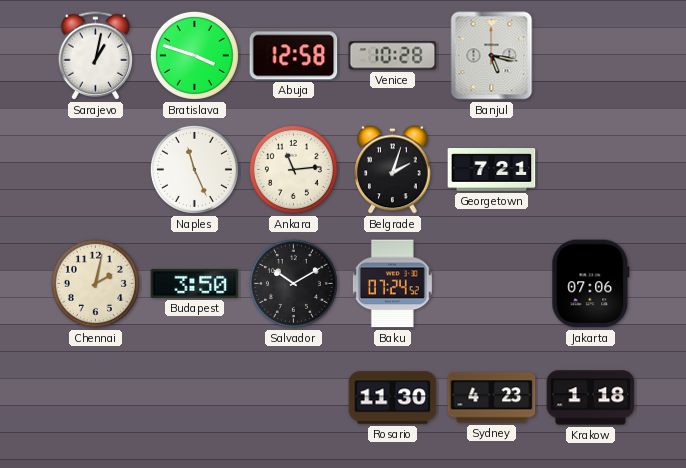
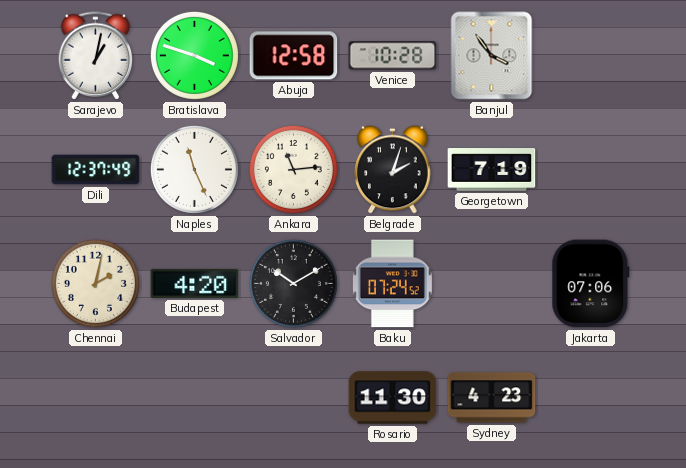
Banjul: 5:17 -> 3:54 (492, 56)
Dili: none -> 12:37 (96, 170)
Georgetown: 7:21 -> 7:19 (492, 170)
Budapest: 3:50 -> 4:20 (195, 283)
Krakow: 1:18 -> none (591, 398)
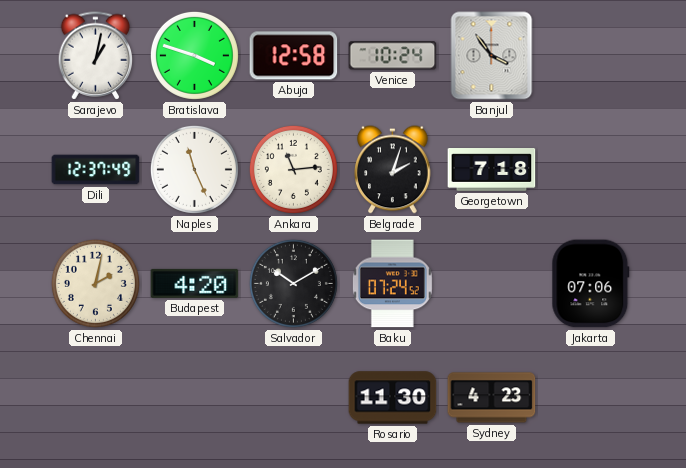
Venice: 10:28 -> 10:24 (393, 56)
Georgetown: 7:19 -> 7:18 (492, 170)
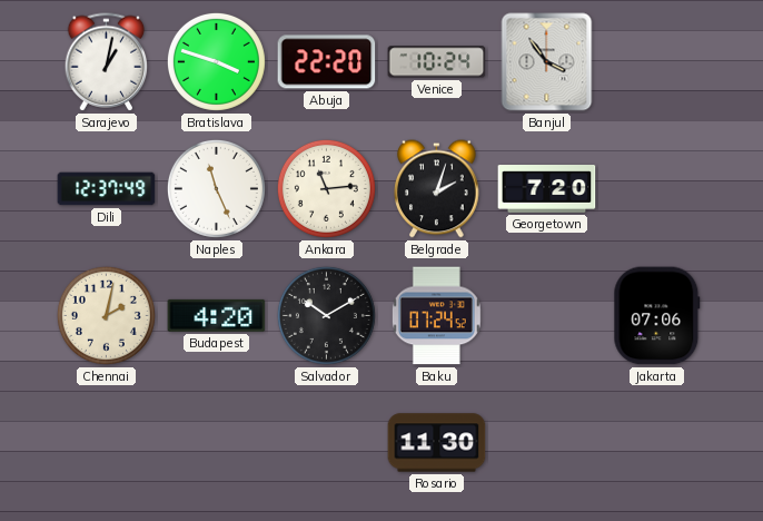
Abuja: 12:58 -> 22:20 (327, 62)
Georgetown: 7:18 -> 7:20 (547, 189)
Sydney: 4:23 -> none (492, 398)
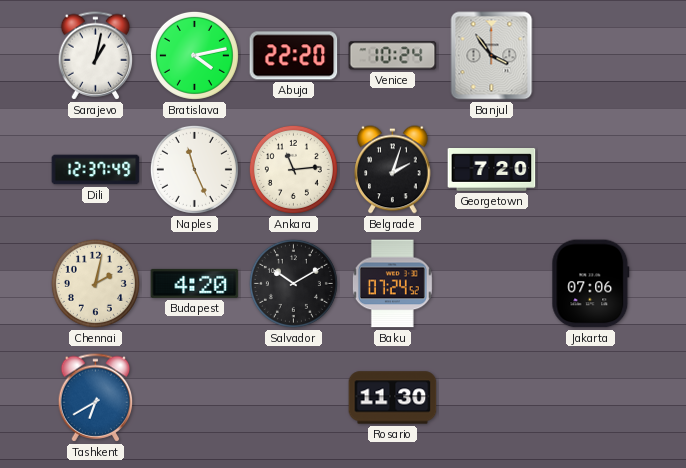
Bratislava: 3:48 -> 4:13 (194, 55)
Tashkent: none -> 6:40 (96, 398)
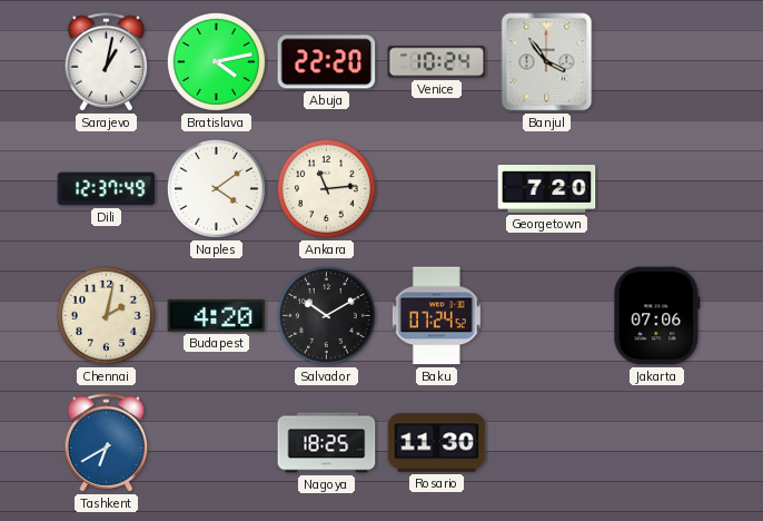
Naples: 11:26 -> 4:09 (216, 188)
Belgrade: 2:03 -> none (393, 170)
Nagoya: none -> 18:25 (327, 443)
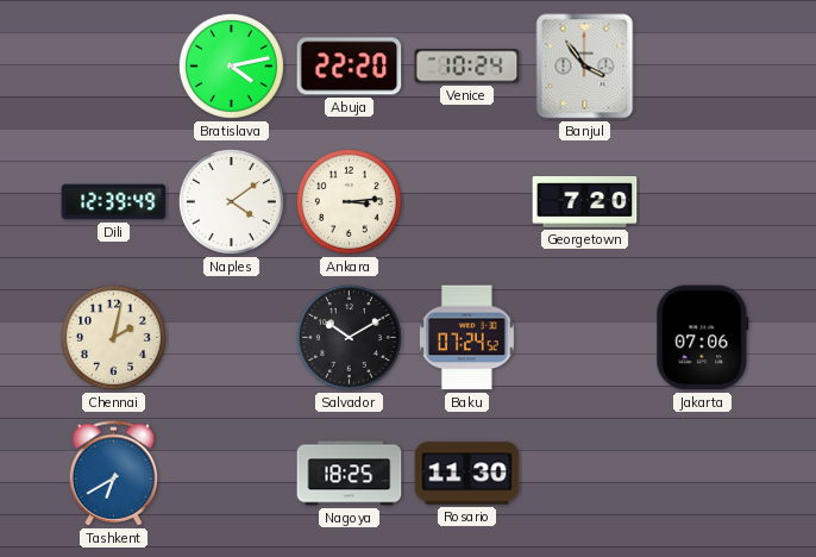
Sarajevo: 1:02 -> none (107, 62)
Dili: 12:37 -> 12:39 (114, 202)
Ankara: 11:14 -> 3:14 (349, 201)
Budapest: 4:20 -> none (217, 315)
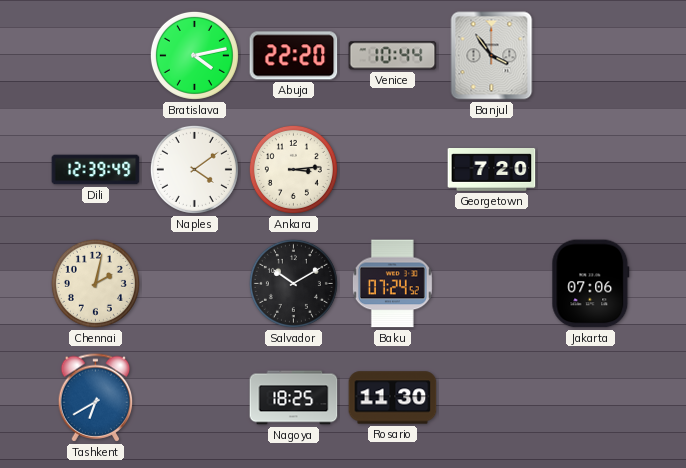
Venice: 10:24 -> 10:44 (393, 56)
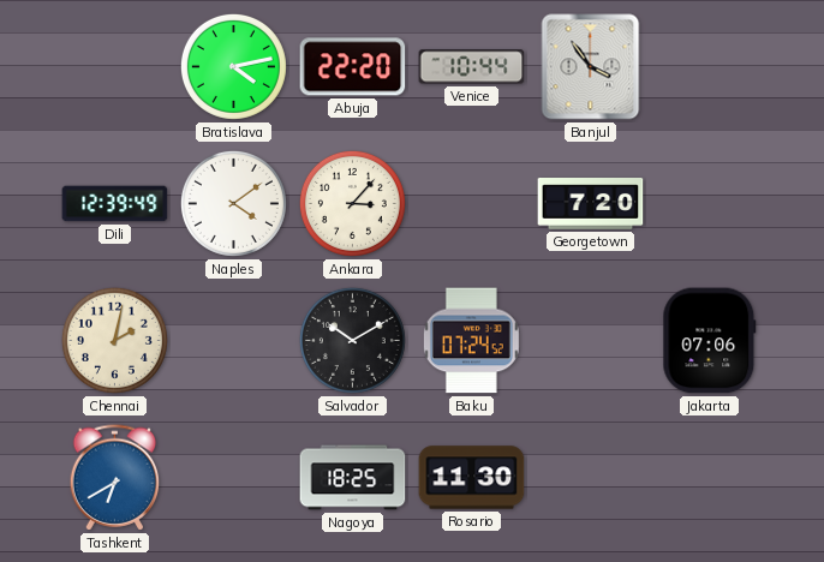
Ankara: 3:14 -> 3:07 (352, 203)
